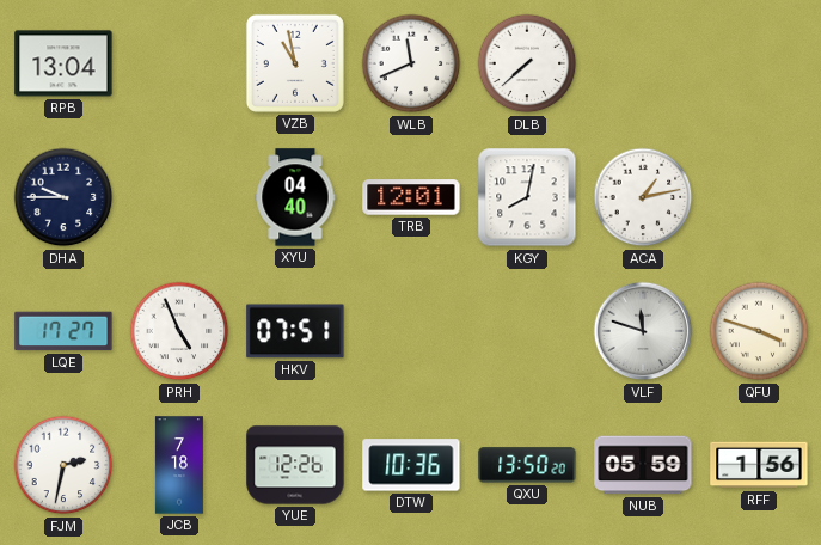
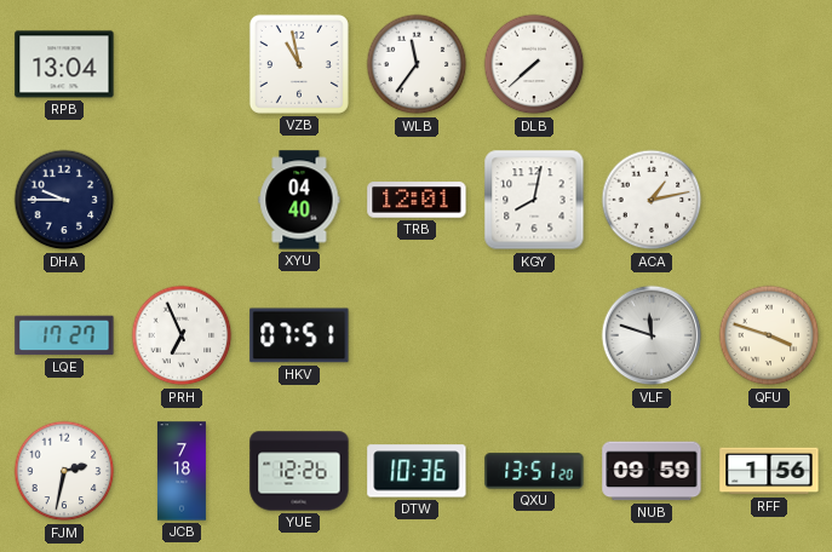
WLB: 11:41 -> 11:36 (417, 64)
PRH: 4:56 -> 6:56 (182, 335)
QXU: 13:50 -> 13:51 (534, 471)
NUB: 05:59 -> 09:59 (652, 471)
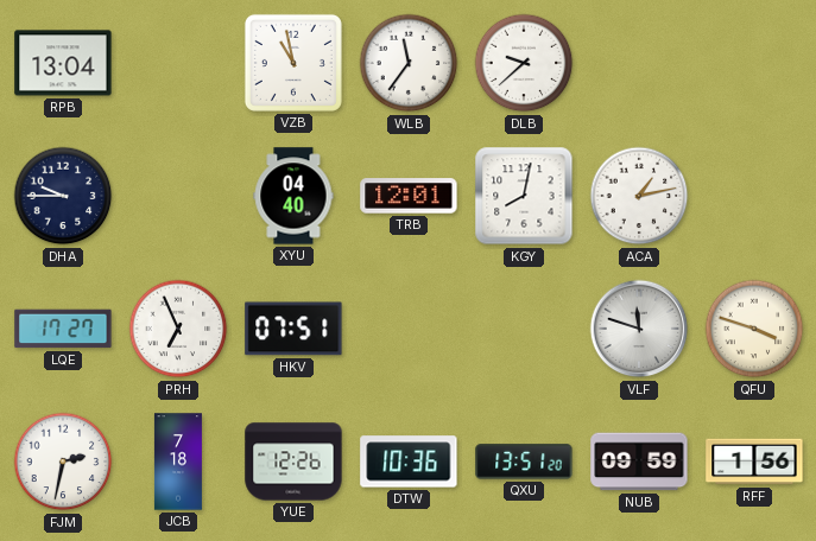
DLB: 7:38 -> 9:38 (524, 63)
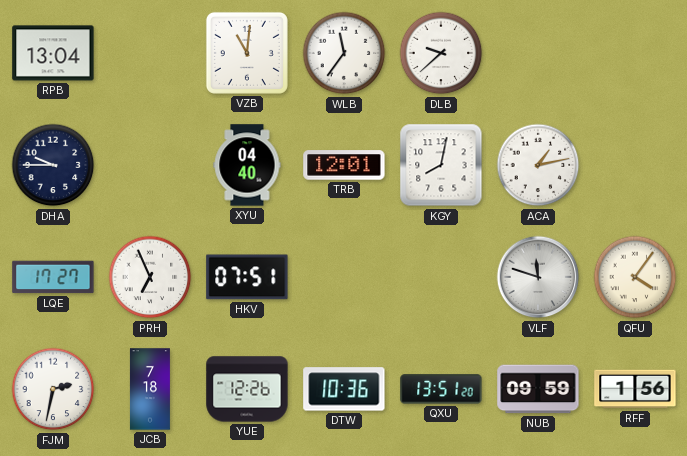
VZB: 10:58 -> 11:01 (247, 53)
QFU: 3:48 -> 4:06 (635, 277)
